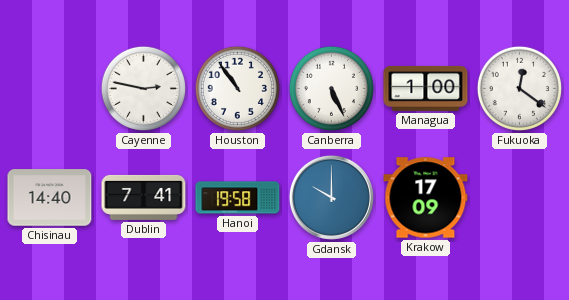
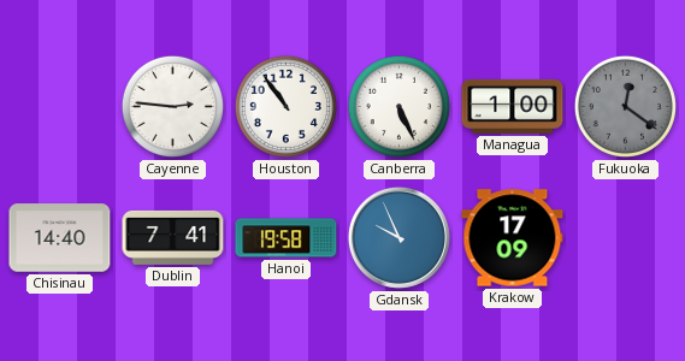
Cayenne: 2:47 -> 2:46 (172, 106)
Fukuoka dial: white -> grey (625, 106)
Gdansk: 10:00 -> 9:56 (398, 237)
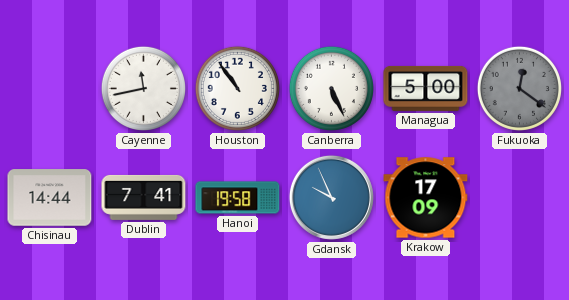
Cayenne: 2:46 -> 11:43 (143, 88)
Managua: 1:00 -> 5:00 (426, 88)
Chisinau: 14:40 -> 14:44 (50, 198)
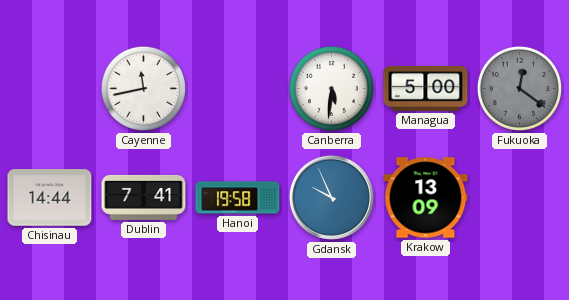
Houston: 10:54 -> none (237, 88)
Canberra: 5:26 -> 5:31 (331, 88)
Krakow: 17:09 -> 13:09 (426, 198)
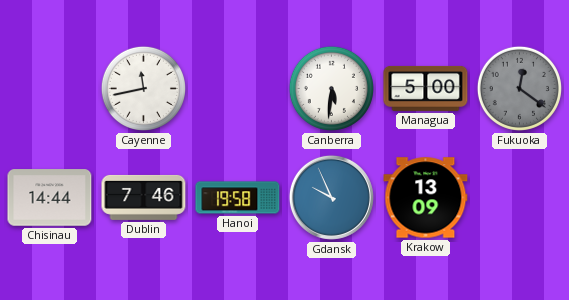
Dublin: 7:41 -> 7:46 (144, 197)
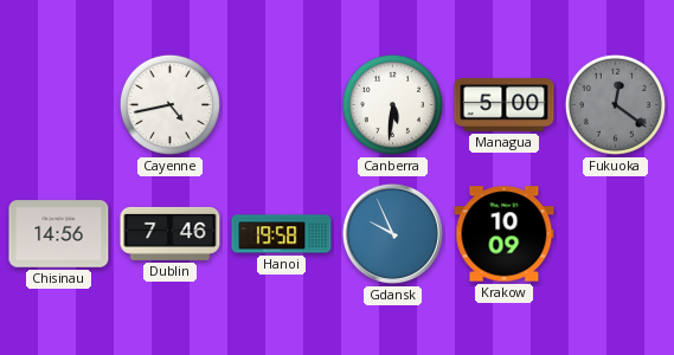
Cayenne: 11:43 -> 4:43 (169, 104)
Chisinau: 14:44 -> 14:56 (59, 234)
Krakow: 13:09 -> 10:09 (505, 234)
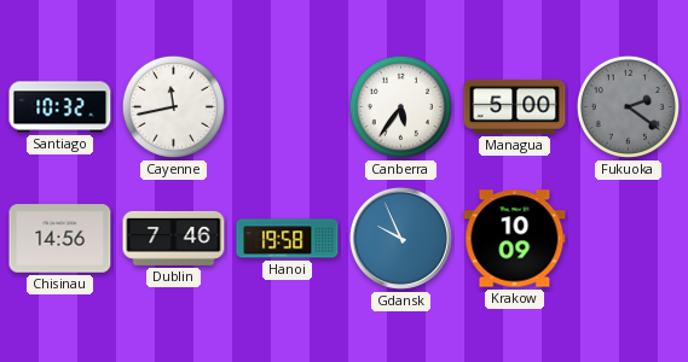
Santiago: none -> 10:32 (60, 107)
Cayenne: 4:43 -> 11:43 (173, 106)
Canberra: 5:31 -> 5:36 (400, 106)
Fukuoka: 12:21 -> 2:21 (628, 106)
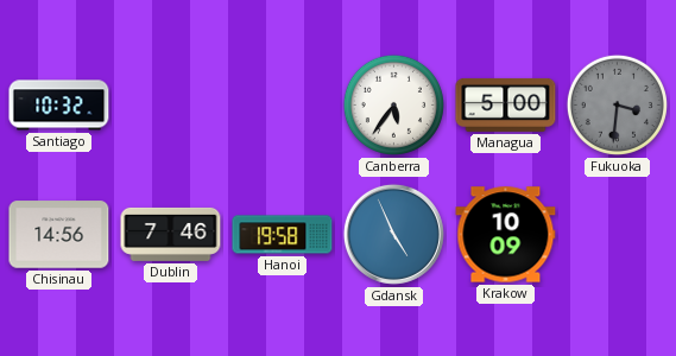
Cayenne: 11:43 -> none (173, 106)
Fukuoka: 2:21 -> 3:31 (617, 104)
Gdansk: 9:56 -> 4:56 (393, 234)
